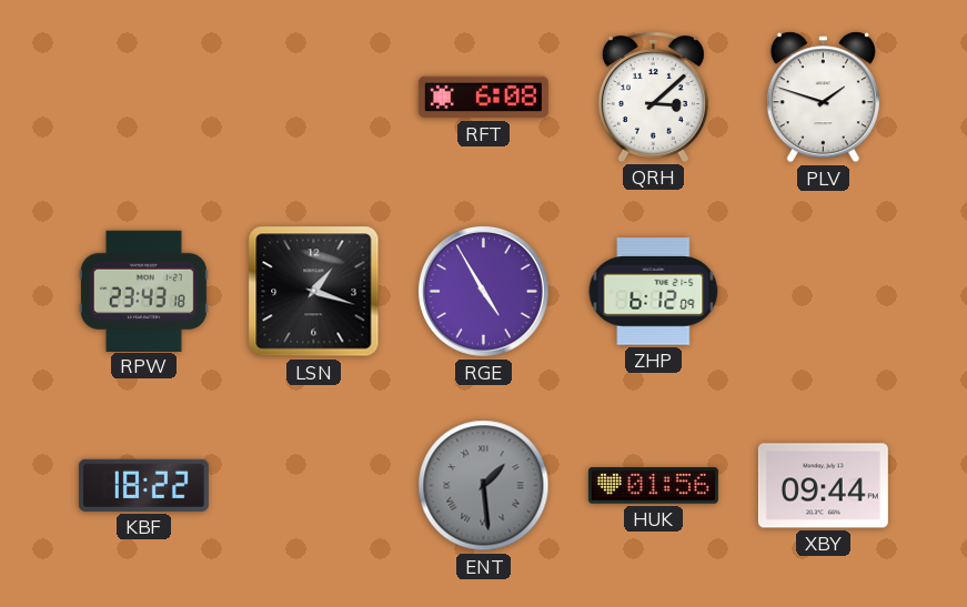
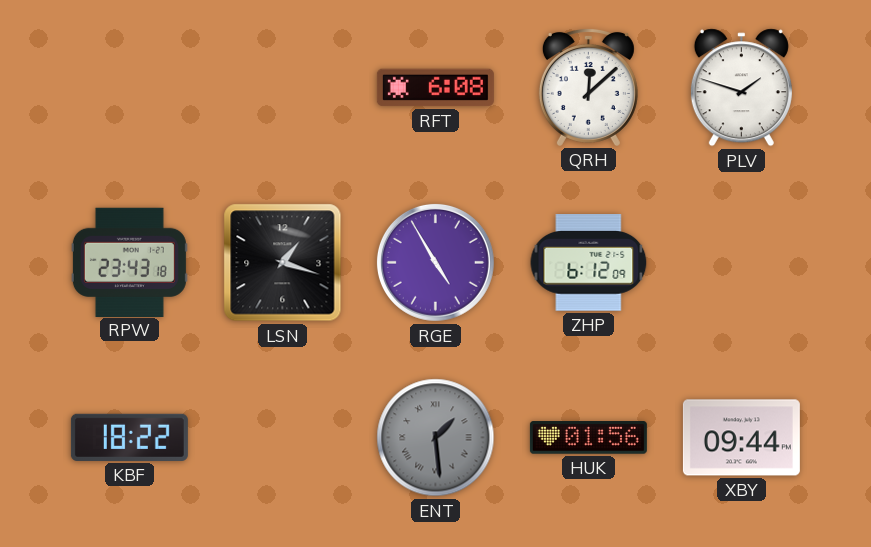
QRH: 3:08 -> 12:08 (588, 87)
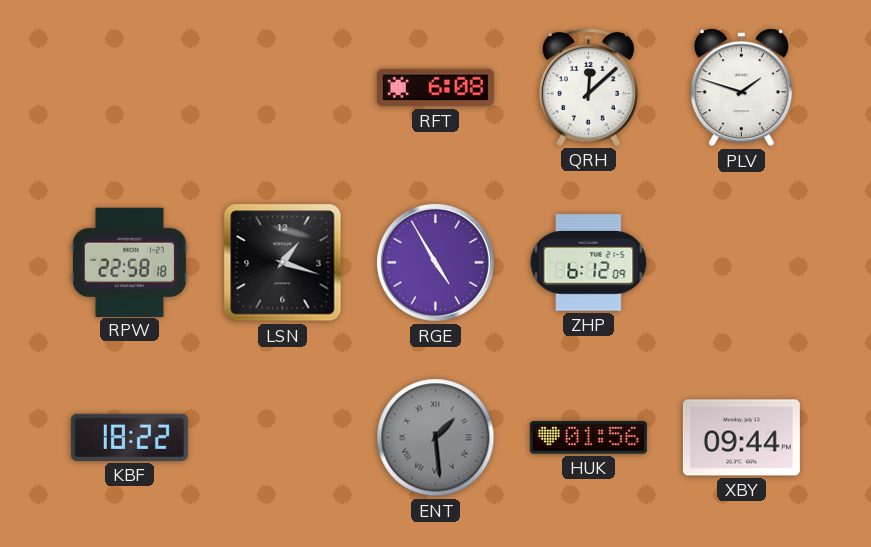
RPW: 23:43 -> 22:58 (129, 262)
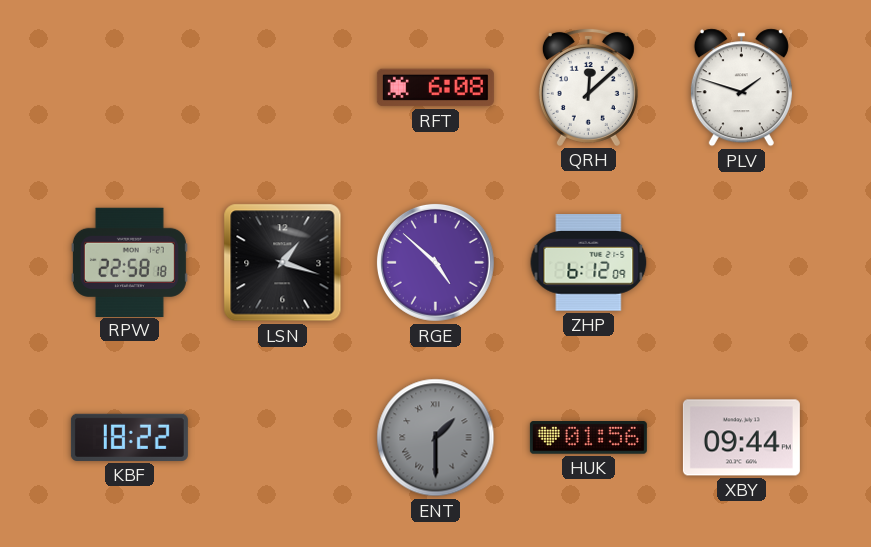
RGE: 4:55 -> 4:52 (435, 262)
ENT: 1:29 -> 1:30 (436, 438)
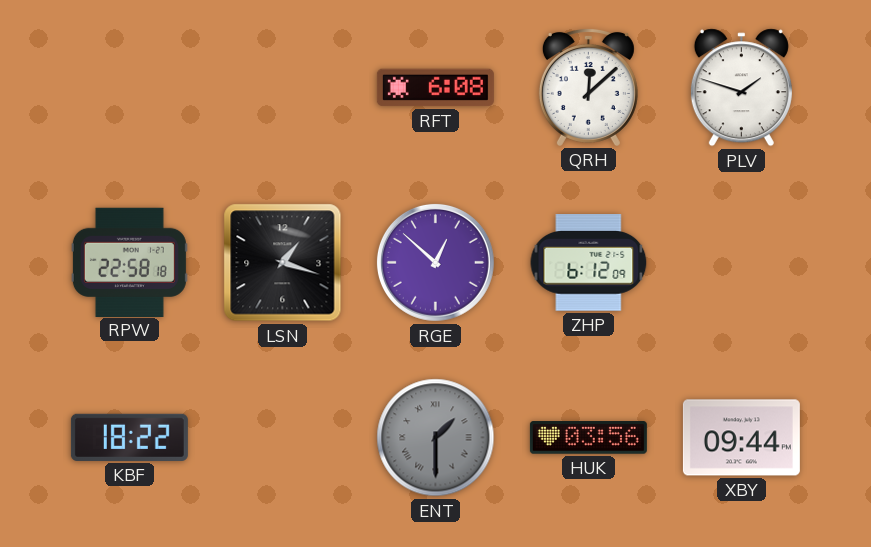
RGE: 4:52 -> 12:52 (435, 262)
HUK: 01:56 -> 03:56 (588, 438)
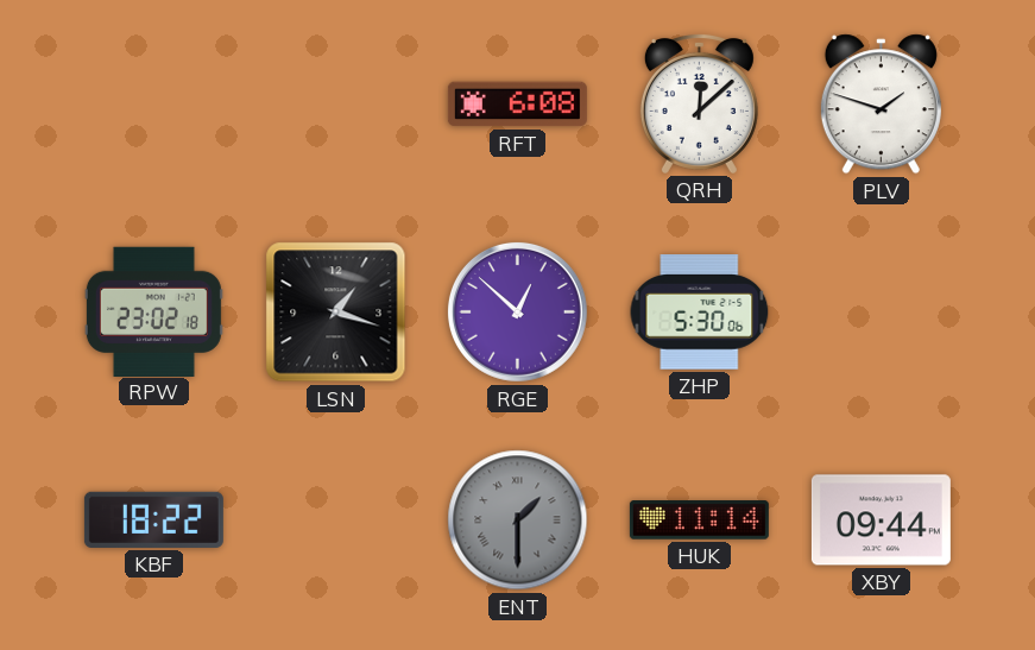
RPW: 22:58 -> 23:02 (153, 311)
ZHP: 6:12 -> 5:30 (700, 313)
HUK: 03:56 -> 11:14 (699, 520)
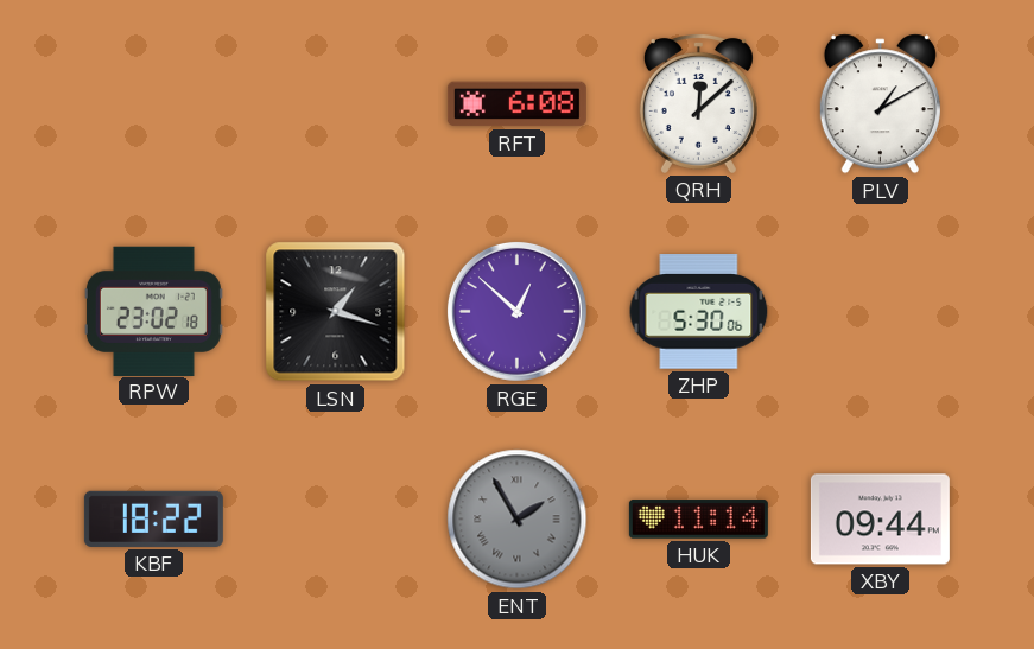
PLV: 1:48 -> 1:10 (880, 104)
ENT: 1:30 -> 1:55 (518, 520)
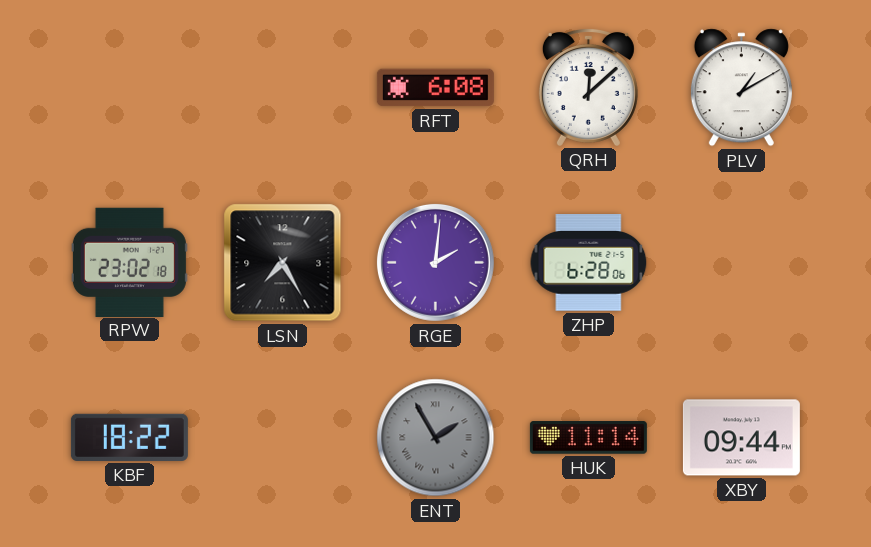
LSN: 1:18 -> 7:25 (283, 263)
RGE: 12:52 -> 2:01 (435, 262)
ZHP: 5:30 -> 6:28 (589, 263)
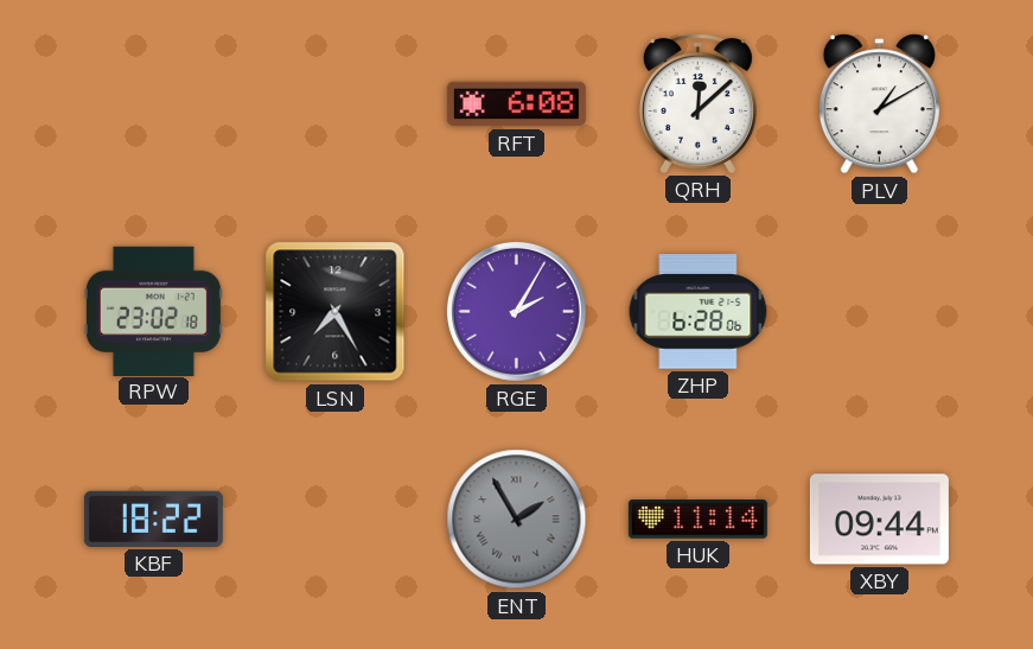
RGE: 2:01 -> 2:05 (516, 311)
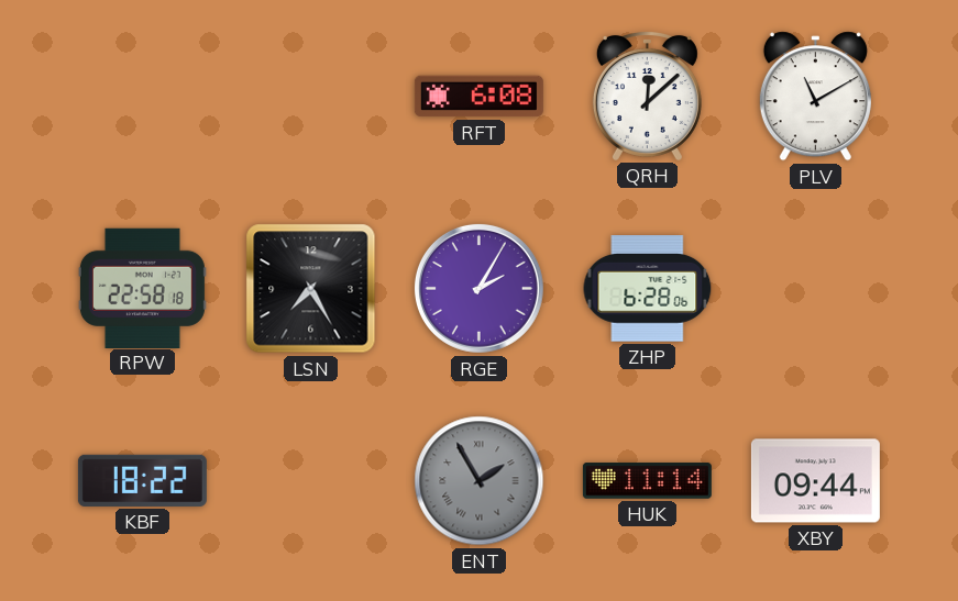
PLV: 1:10 -> 11:10 (815, 97)
RPW: 23:02 -> 22:58 (142, 288)
